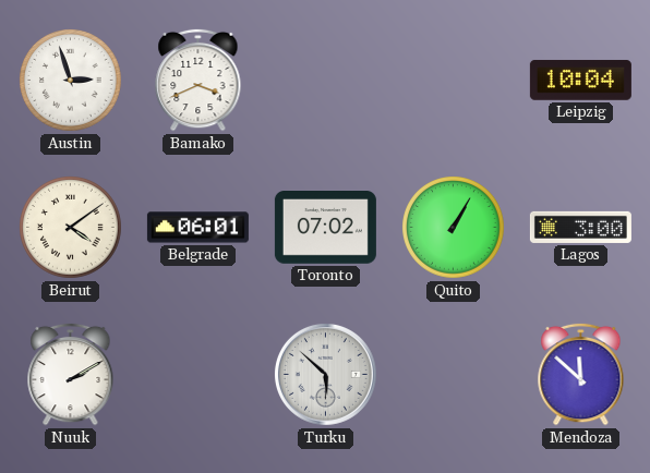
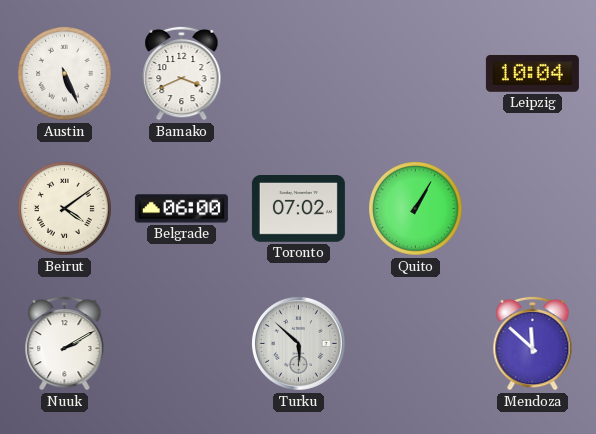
Austin: 2:57 -> 5:26 (65, 74)
Belgrade: 06:01 -> 06:00 (181, 209)
Lagos: 3:00 -> none (580, 227)
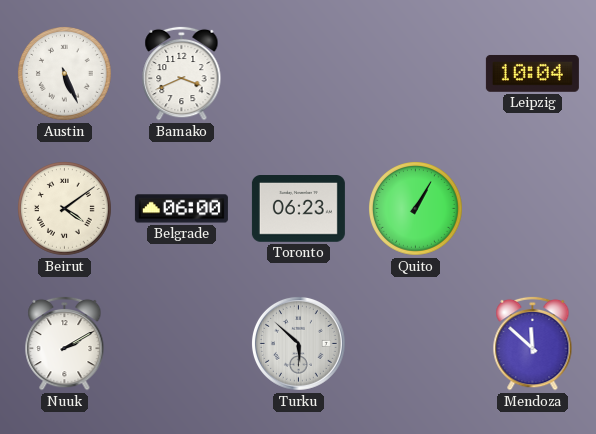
Toronto: 07:02 -> 06:23 (298, 209)
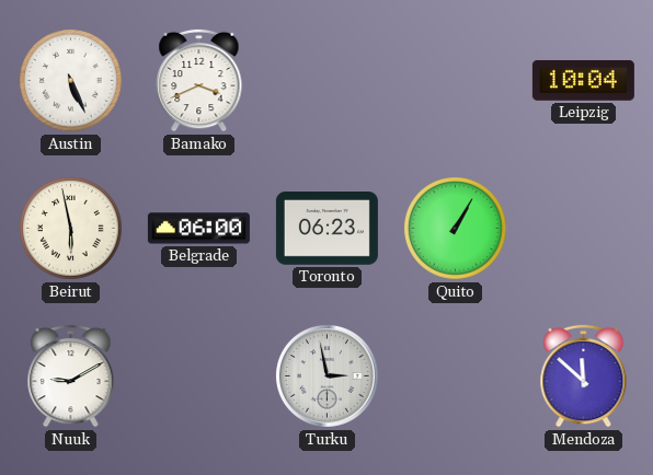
Beirut: 4:09 -> 5:58 (71, 229)
Nuuk: 2:10 -> 9:10 (71, 375)
Turku: 5:52 -> 2:58 (326, 375)
